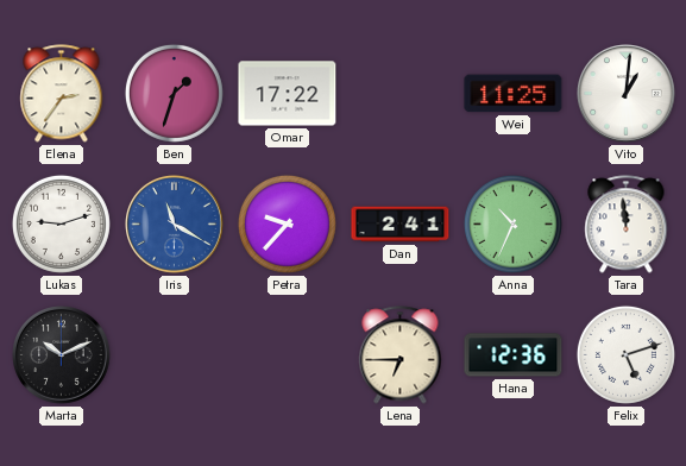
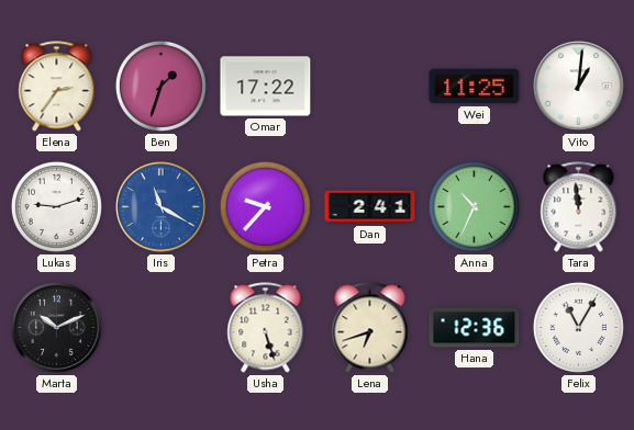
Usha: none -> 5:27 (266, 328)
Lena: 6:45 -> 6:42 (370, 328)
Felix: 5:12 -> 11:05 (578, 327)
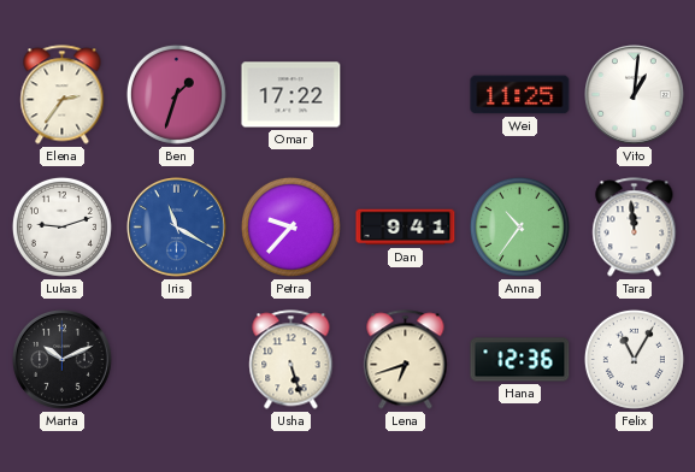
Dan: 2:41 -> 9:41 (406, 228)
Anna: 10:34 -> 10:36 (519, 226)
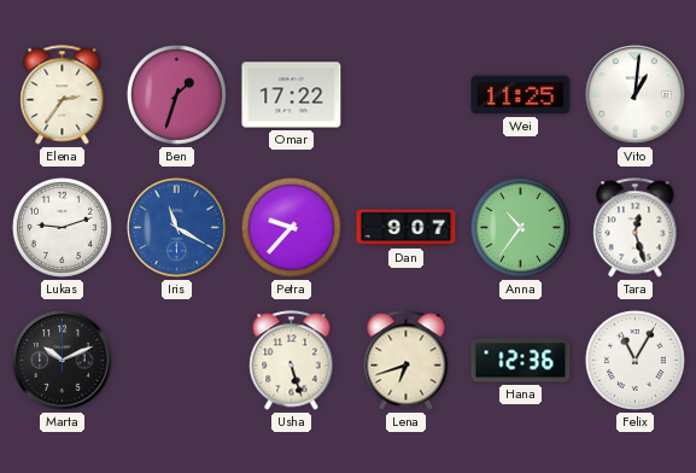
Dan: 9:41 -> 9:07 (407, 228)
Tara: 11:59 -> 12:27 (636, 228)
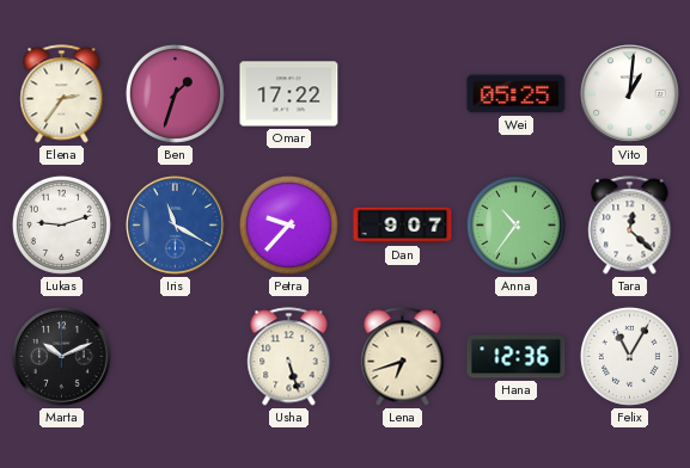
Wei: 11:25 -> 05:25 (517, 94)
Tara: 12:27 -> 12:22 (630, 226)
